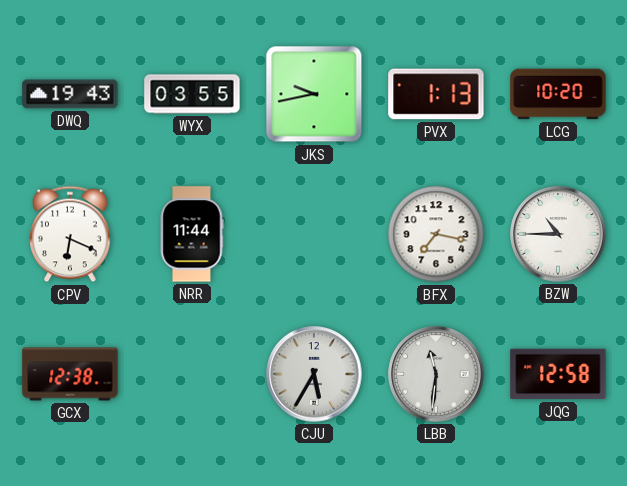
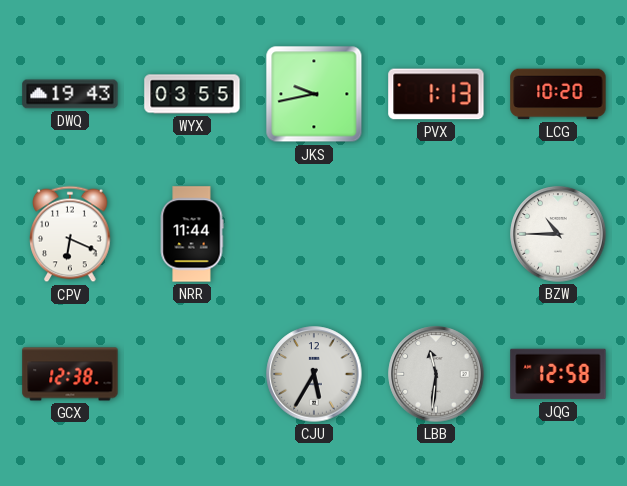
BFX: 7:17 -> none (436, 234)
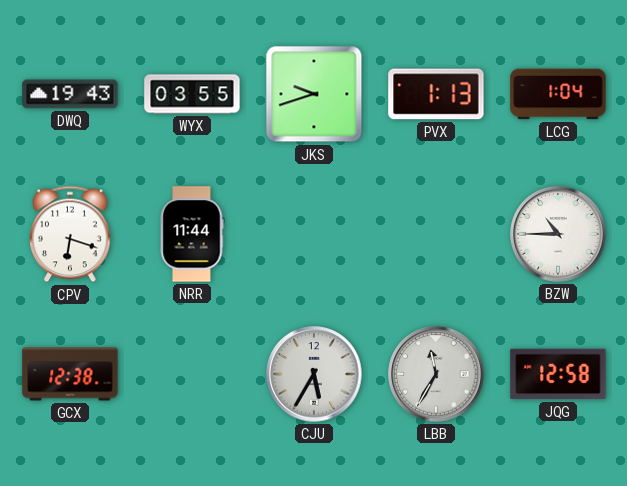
JKS: 9:43 -> 9:42 (314, 94)
LCG: 10:20 -> 1:04 (558, 94)
CPV: 6:19 -> 6:18 (70, 234)
LBB: 11:31 -> 11:35 (436, 374)
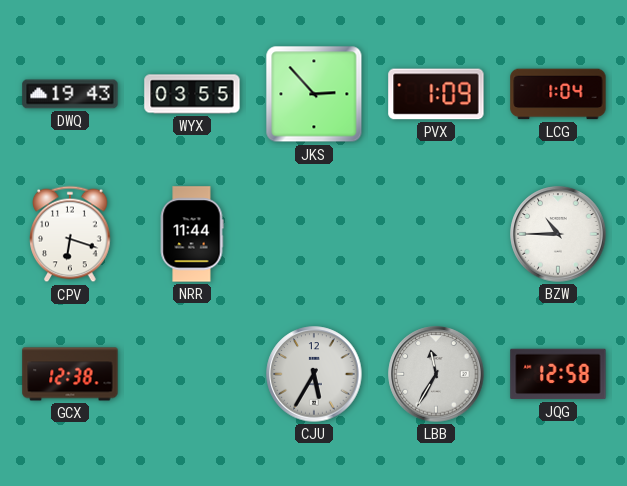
JKS: 9:42 -> 2:53 (314, 94)
PVX: 1:13 -> 1:09 (436, 94)
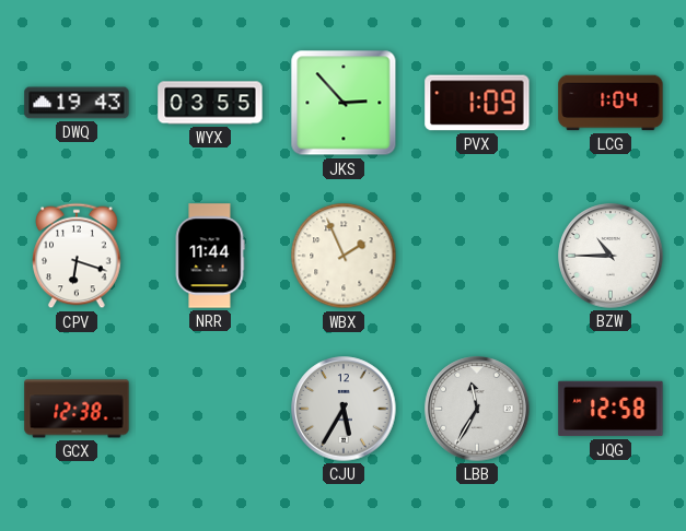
WBX: none -> 1:56 (344, 256)
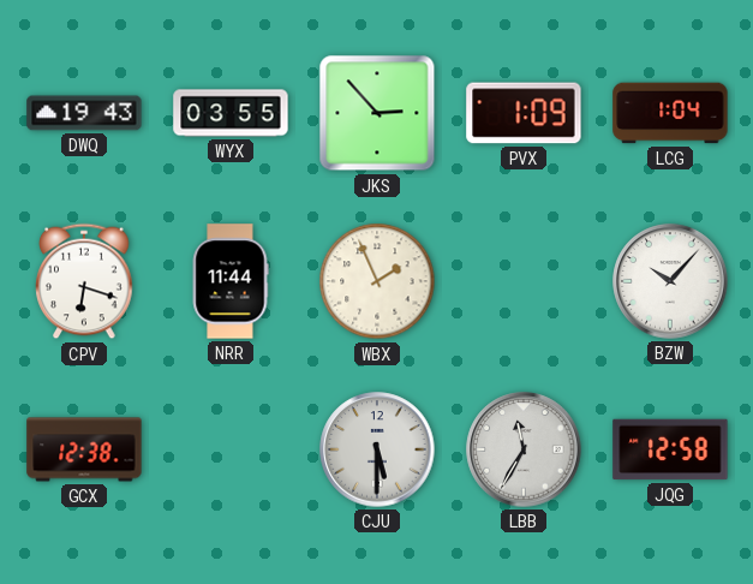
BZW: 10:45 -> 10:07 (670, 281)
CJU: 5:35 -> 5:30 (377, 449)
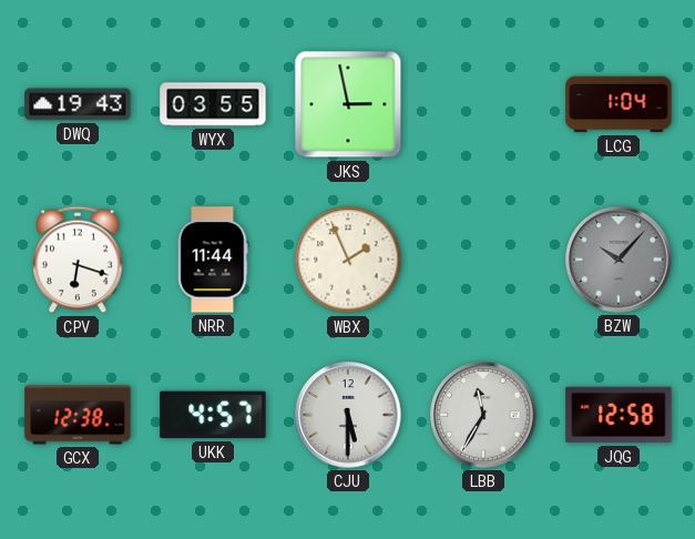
JKS: 2:53 -> 2:58 (348, 104)
PVX: 1:09 -> none (524, 113)
BZW dial: white -> grey (619, 260)
UKK: none -> 4:57 (213, 415)
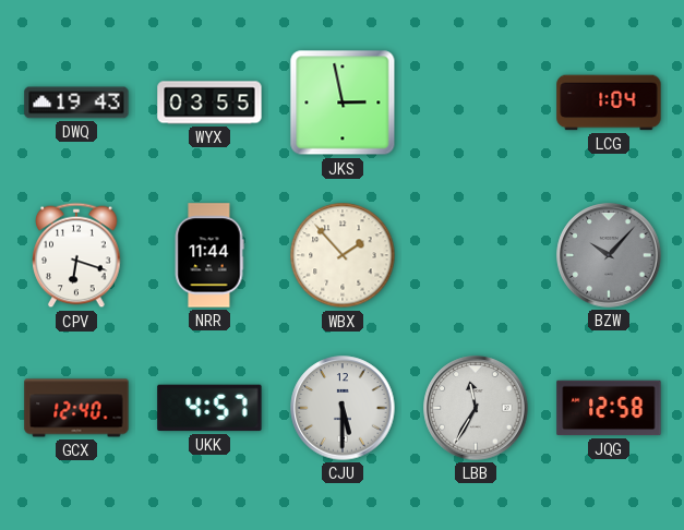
WBX: 1:56 -> 1:53 (343, 255)
GCX: 12:38 -> 12:40 (76, 408)
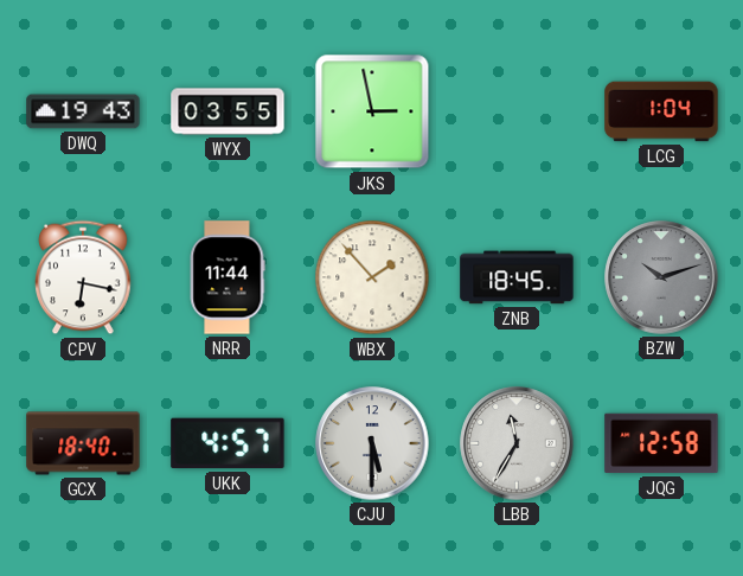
CPV: 6:18 -> 6:17 (83, 277)
ZNB: none -> 18:45 (517, 277)
BZW: 10:07 -> 10:12 (661, 277)
GCX: 12:40 -> 18:40 (83, 443)
